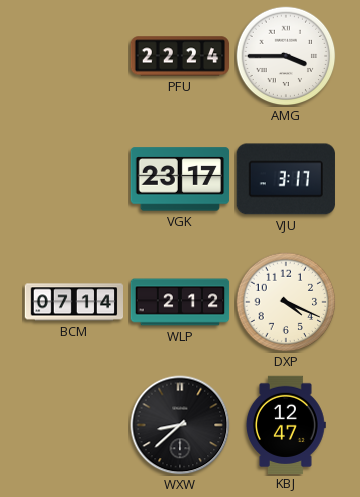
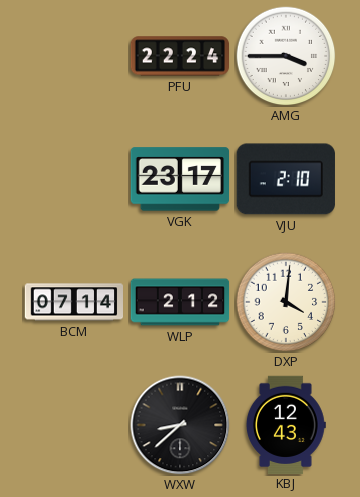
VJU: 3:17 -> 2:10 (286, 179)
DXP: 4:19 -> 4:01 (286, 302)
KBJ: 12:47 -> 12:43 (285, 424)
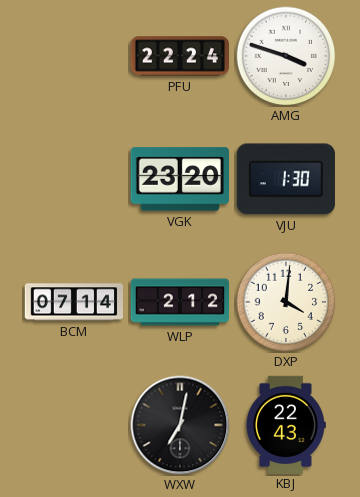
AMG: 3:45 -> 3:48 (286, 56)
VGK: 23:17 -> 23:20 (179, 179)
VJU: 2:10 -> 1:30 (286, 179)
WXW: 8:38 -> 7:02 (180, 425)
KBJ: 12:43 -> 22:43 (285, 424)
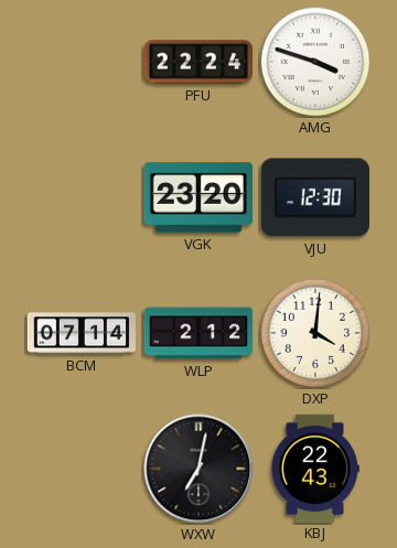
VJU: 1:30 -> 12:30 (315, 197)
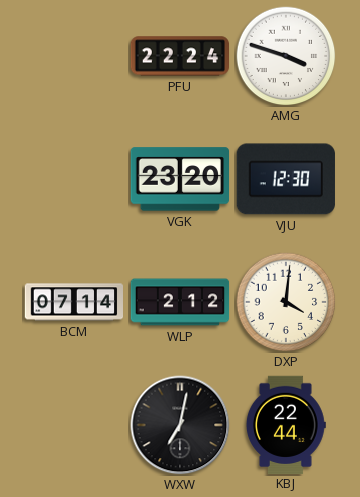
KBJ: 22:43 -> 22:44 (285, 424)
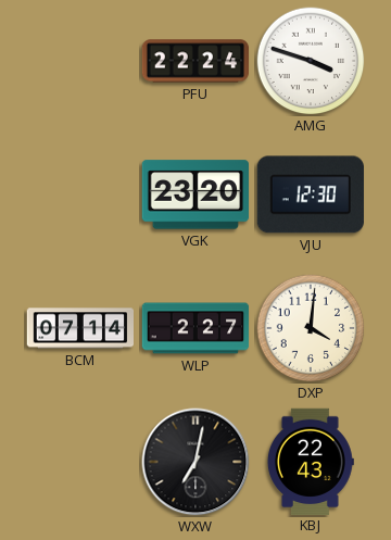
WLP: 2:12 -> 2:27 (195, 328)
KBJ: 22:44 -> 22:43 (310, 461)
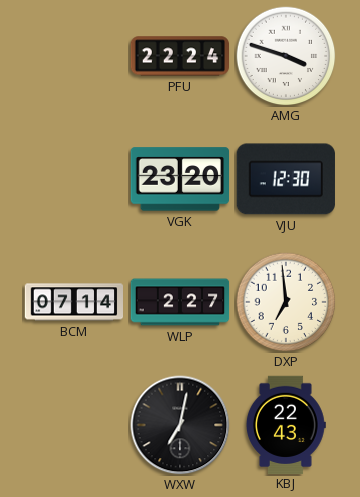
DXP: 4:01 -> 6:59 (286, 302)
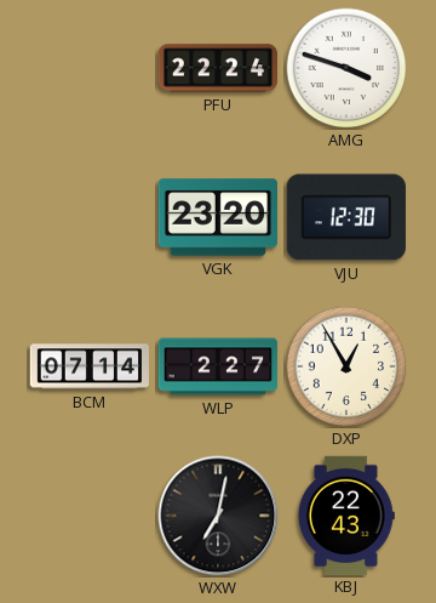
DXP: 6:59 -> 12:55 (346, 366)
